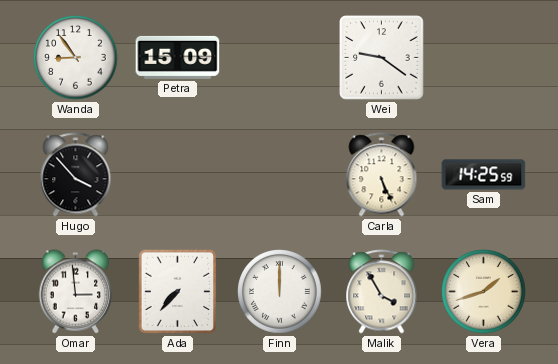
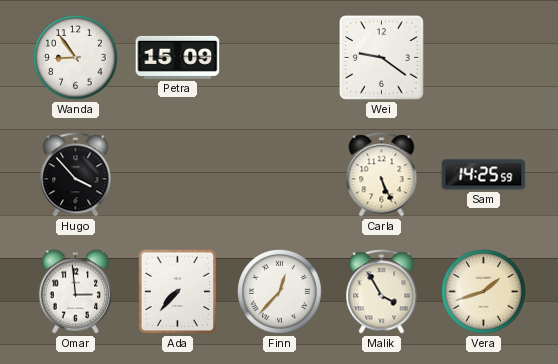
Finn: 12:00 -> 12:37 (280, 292)
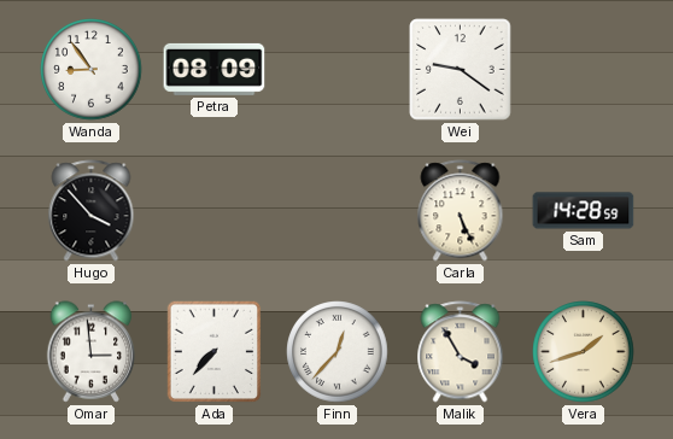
Petra: 15:09 -> 08:09 (215, 69)
Sam: 14:25 -> 14:28 (584, 211)
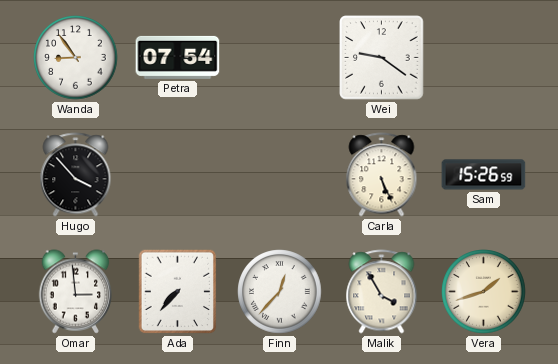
Petra: 08:09 -> 07:54 (178, 57)
Sam: 14:28 -> 15:26 (484, 175)
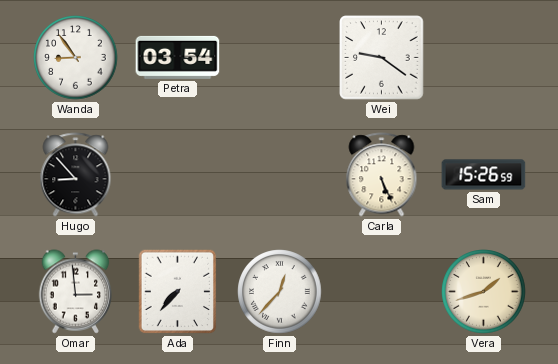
Petra: 07:54 -> 03:54 (178, 57)
Hugo: 3:53 -> 8:53 (76, 175)
Malik: 3:55 -> none (382, 292)
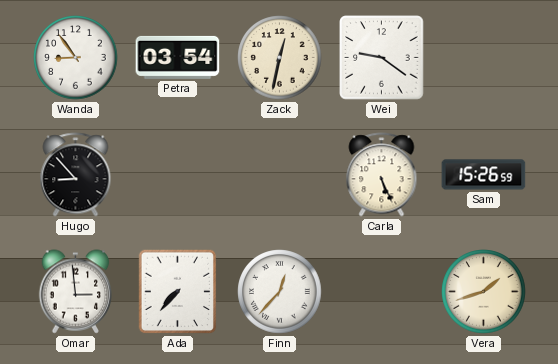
Zack: none -> 12:32 (280, 58)
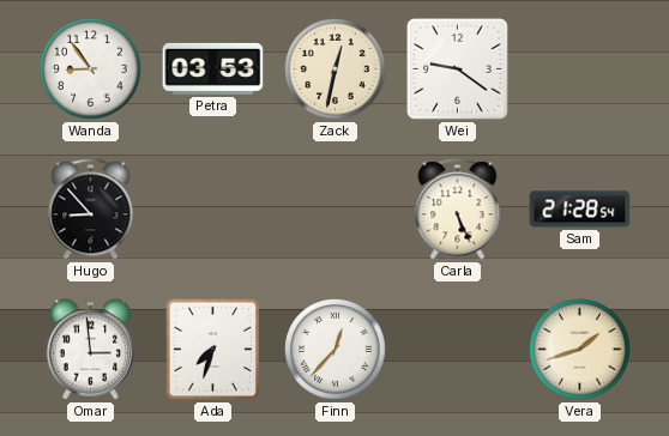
Petra: 03:54 -> 03:53 (213, 68)
Sam: 15:26 -> 21:28 (580, 210)
Ada: 7:37 -> 7:33 (213, 350)
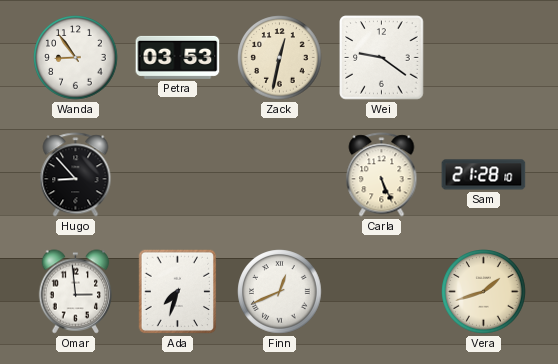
Sam: 21:28:54 -> 21:28:10 (484, 175)
Finn: 12:37 -> 12:41 (280, 292)
